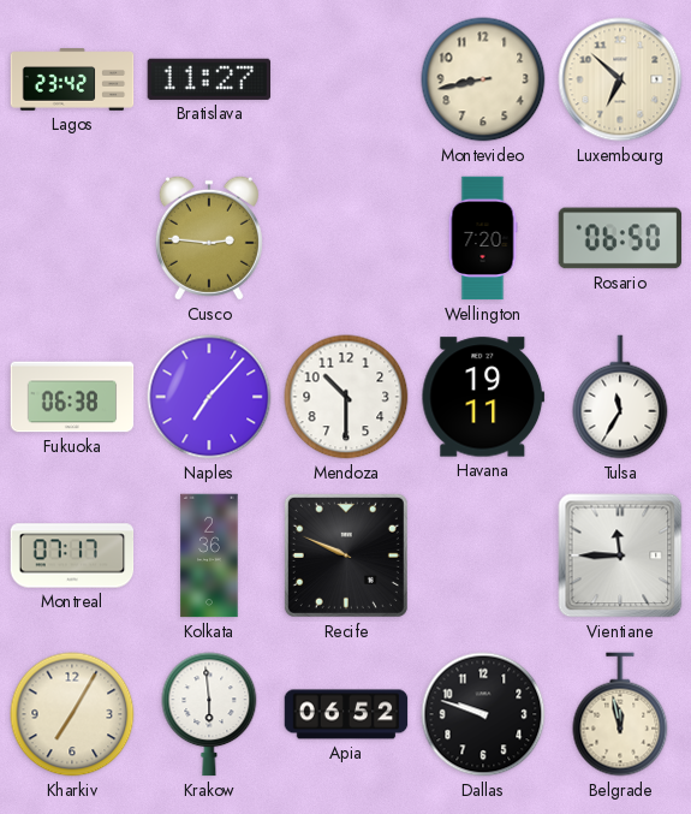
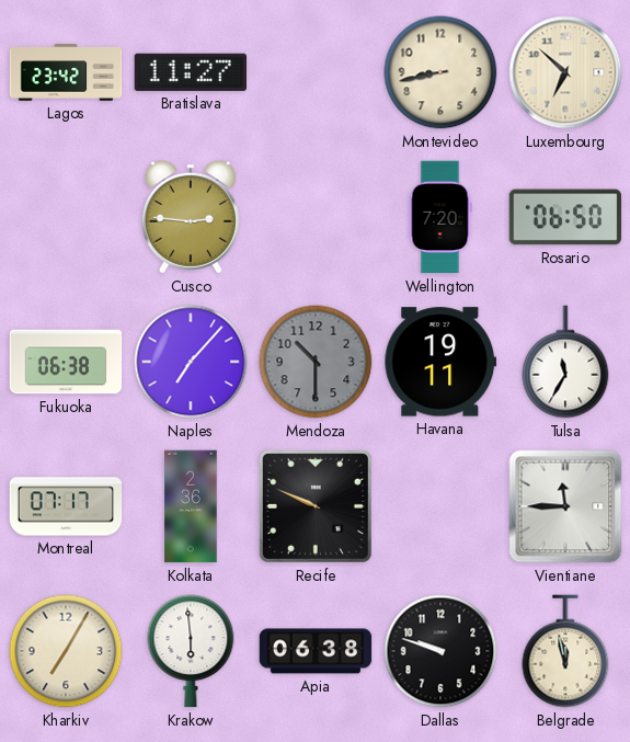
Mendoza dial: white -> grey (316, 362)
Apia: 06:52 -> 06:38 (316, 651)
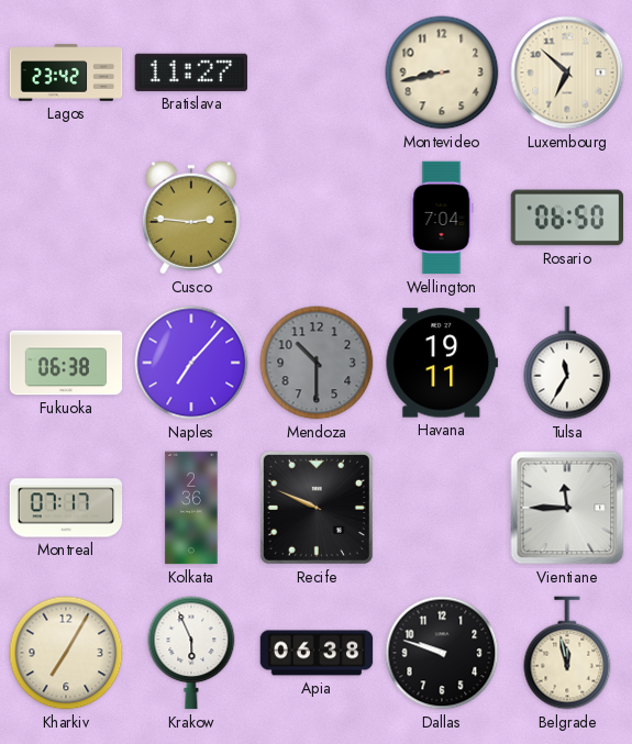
Wellington: 7:20 -> 7:04 (442, 218)
Krakow: 5:59 -> 5:56 (191, 653)
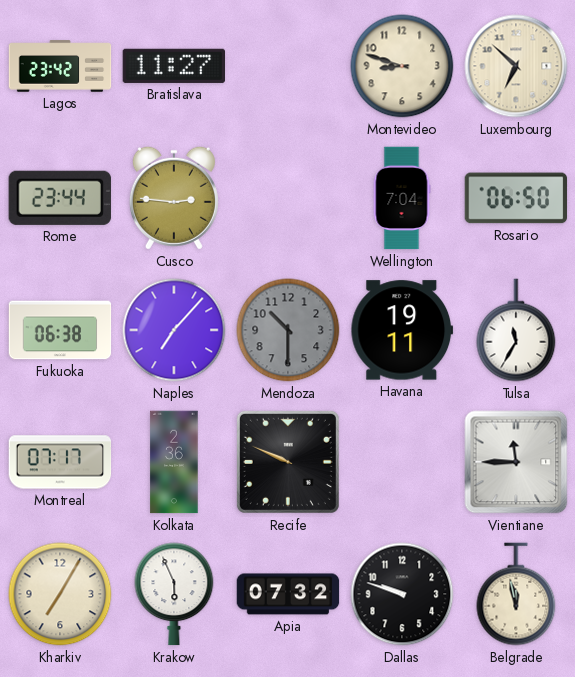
Montevideo: 8:43 -> 8:48 (402, 66)
Rome: none -> 23:44 (60, 198)
Apia: 06:38 -> 07:32 (288, 594)
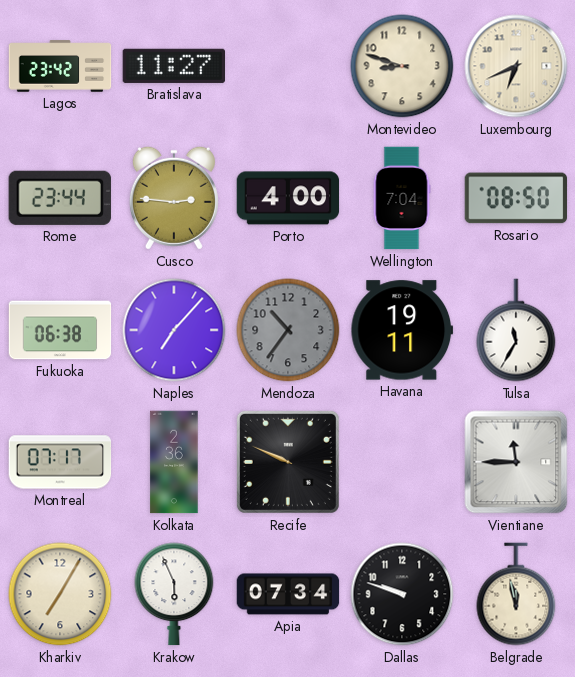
Luxembourg: 6:52 -> 6:41 (516, 66)
Porto: none -> 4:00 (288, 198)
Rosario: 06:50 -> 08:50 (516, 198)
Mendoza: 10:30 -> 10:36 (288, 330)
Apia: 07:32 -> 07:34 (288, 594)
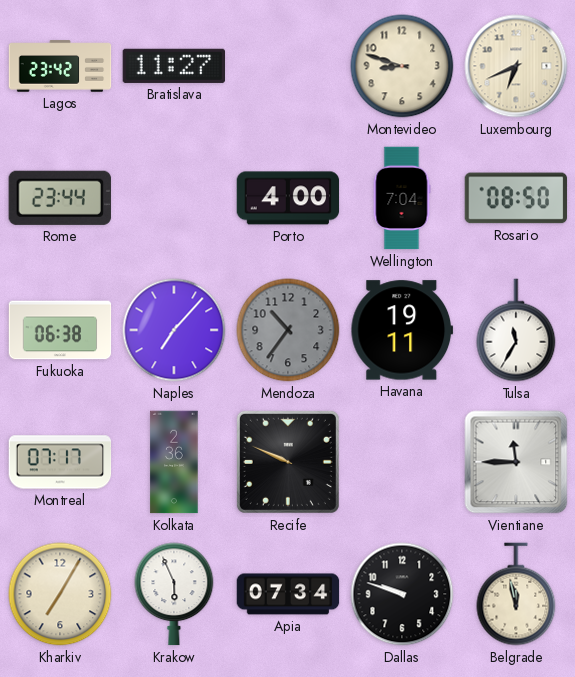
Cusco: 2:46 -> none (174, 198)
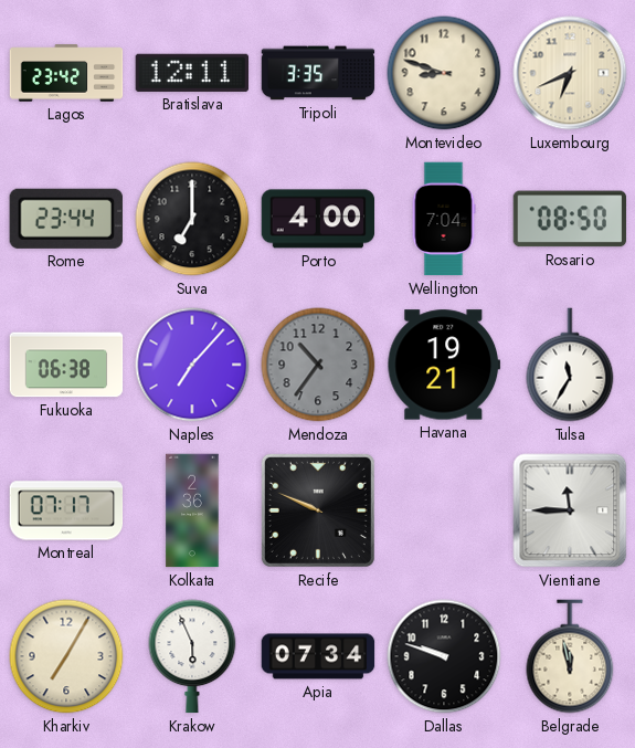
Bratislava: 11:27 -> 12:11 (191, 73)
Tripoli: none -> 3:35 (318, 73)
Suva: none -> 7:00 (192, 219)
Havana: 19:11 -> 19:21 (444, 365)
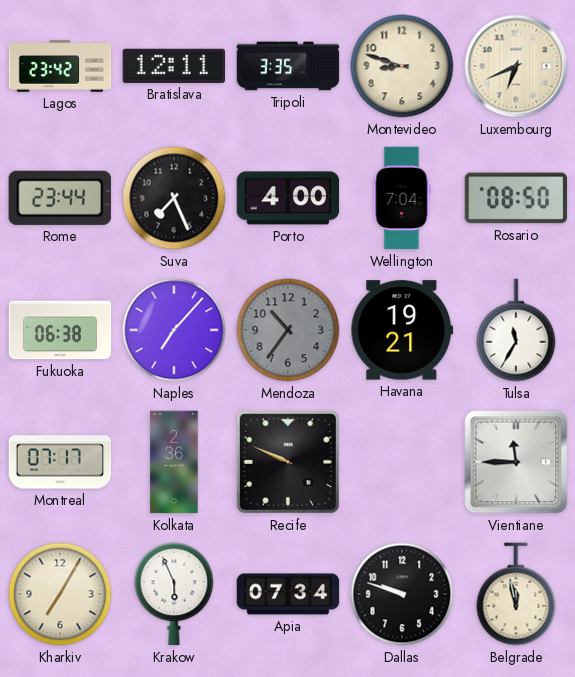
Suva: 7:00 -> 7:26 (174, 198)
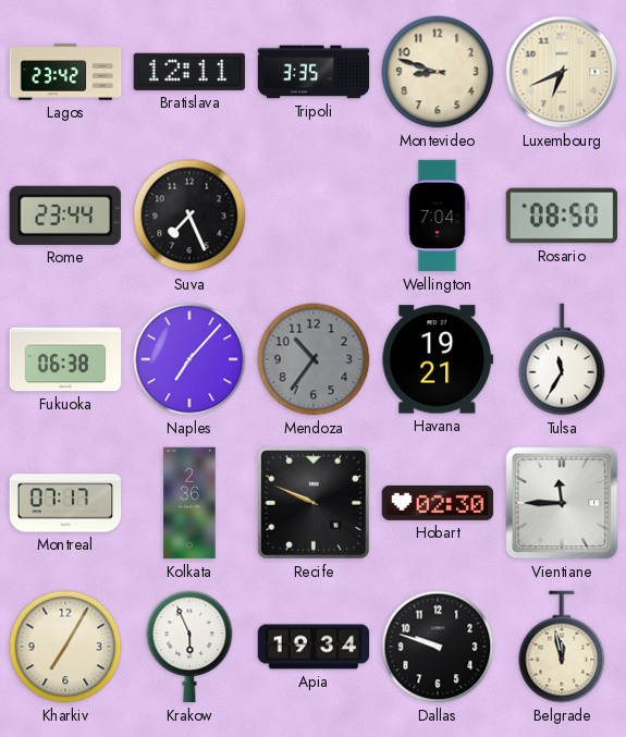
Porto: 4:00 -> none (288, 198)
Hobart: none -> 02:30 (438, 503)
Apia: 07:34 -> 19:34 (314, 647)
